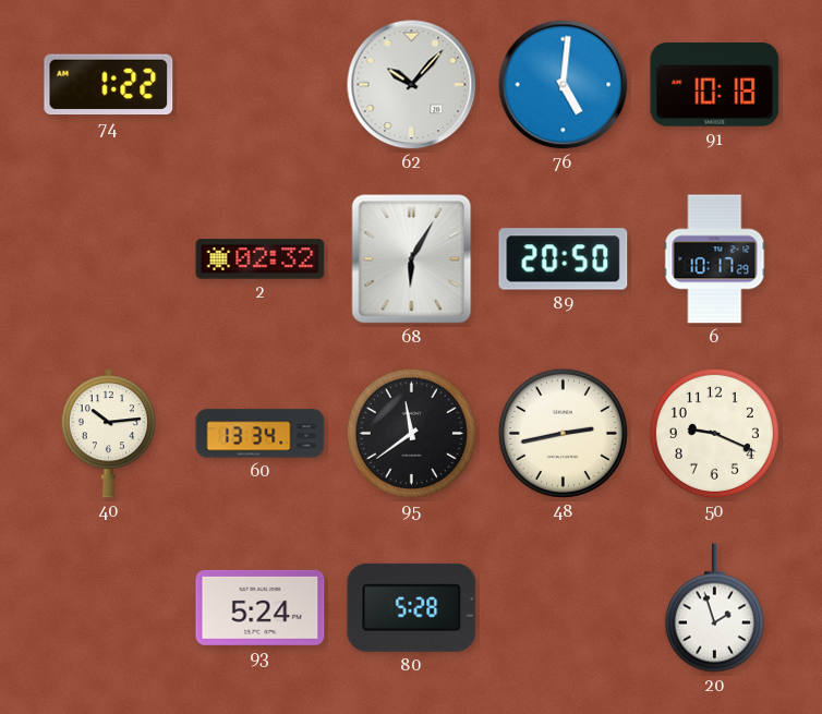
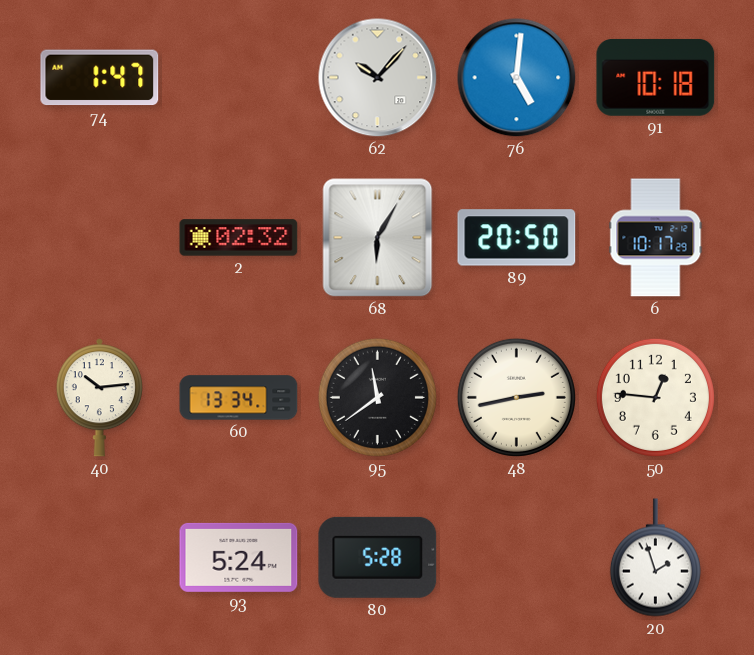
74: 1:22 -> 1:47 (100, 78)
50: 9:19 -> 12:46 (655, 397)
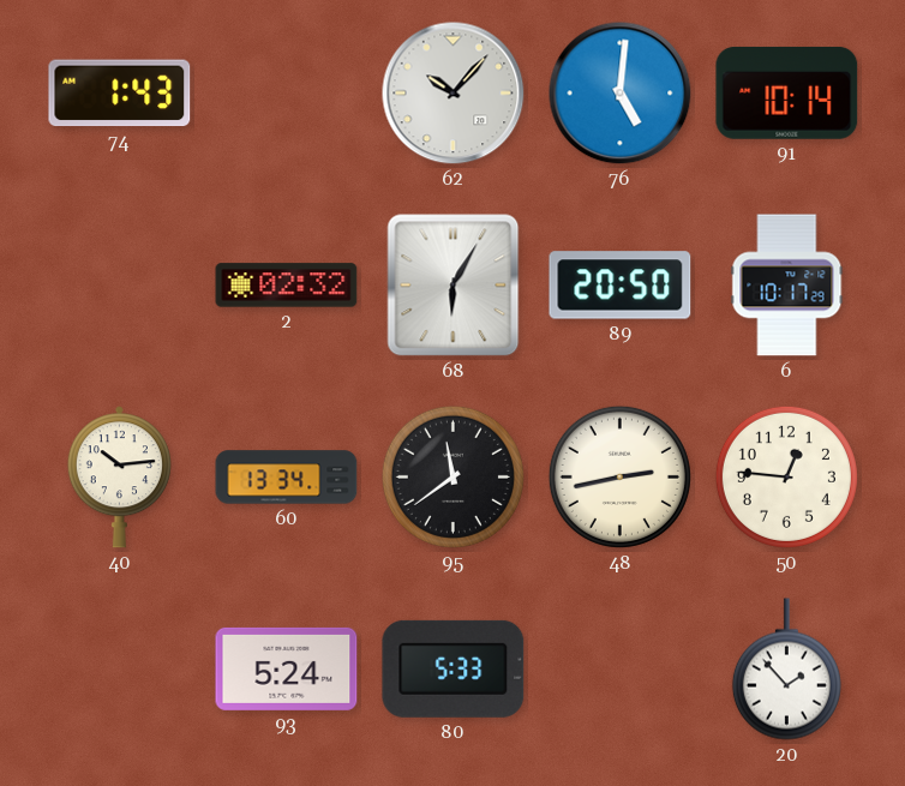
74: 1:47 -> 1:43 (120, 94)
91: 10:18 -> 10:14 (787, 92)
80: 5:28 -> 5:33 (454, 668)
20: 1:57 -> 1:53 (786, 670)
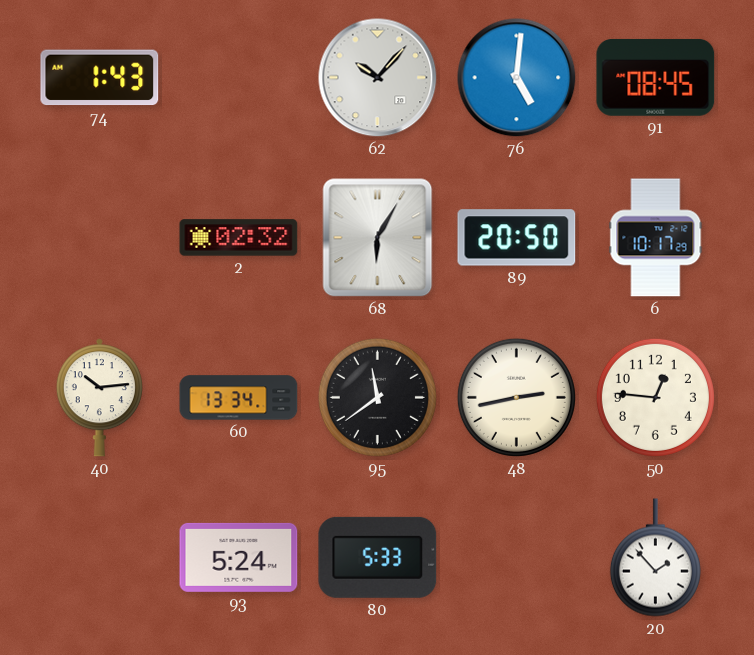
91: 10:14 -> 08:45 (656, 77)
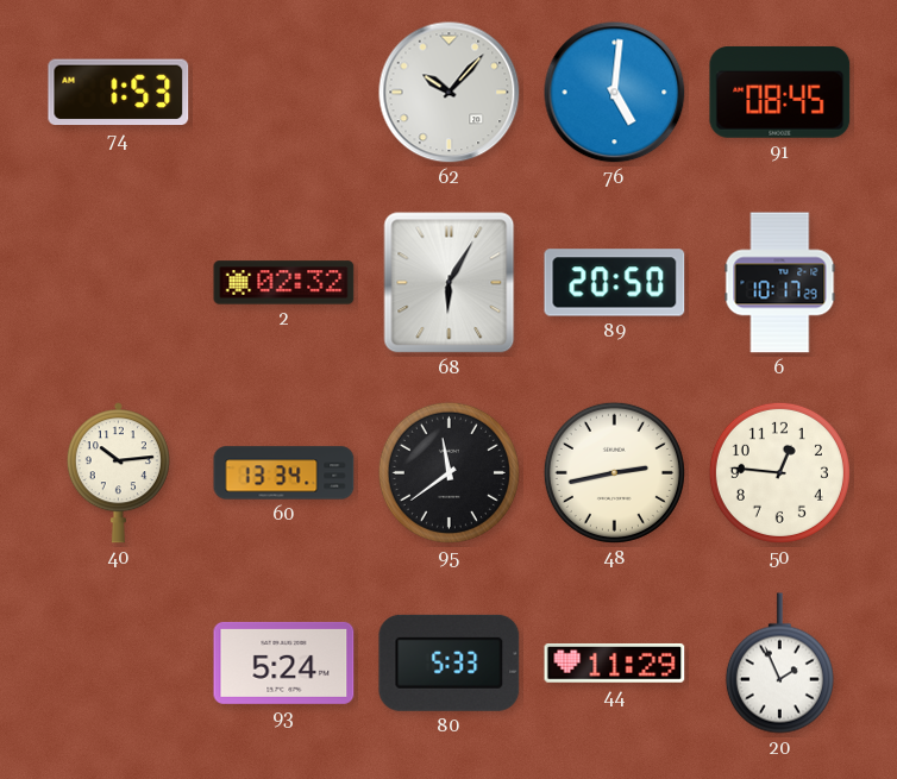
74: 1:43 -> 1:53 (119, 93)
44: none -> 11:29 (615, 662)
20: 1:53 -> 1:56 (779, 664)
